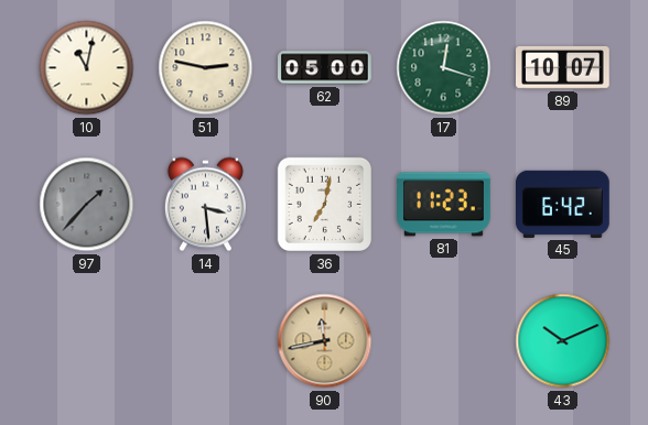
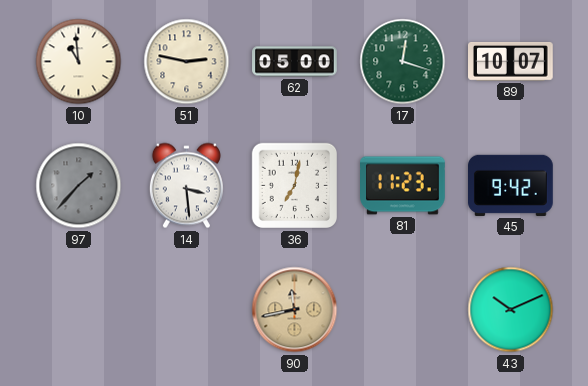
10: 11:02 -> 10:59 (79, 62)
45: 6:42 -> 9:42 (511, 185)
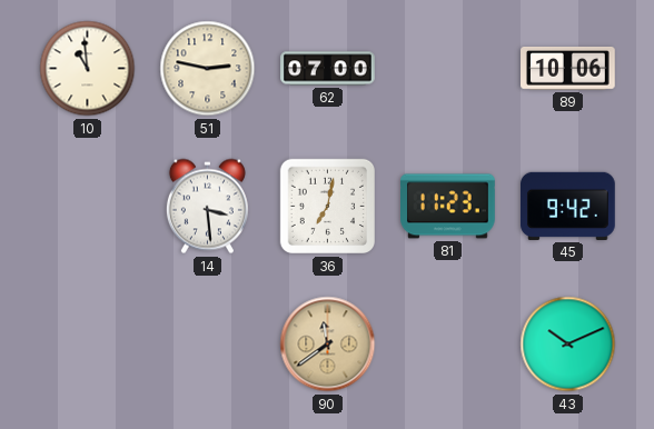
62: 05:00 -> 07:00 (328, 69)
17: 12:18 -> none (403, 62)
89: 10:07 -> 10:06 (568, 68)
97: 1:37 -> none (79, 186)
90: 11:43 -> 11:39 (328, 345)
